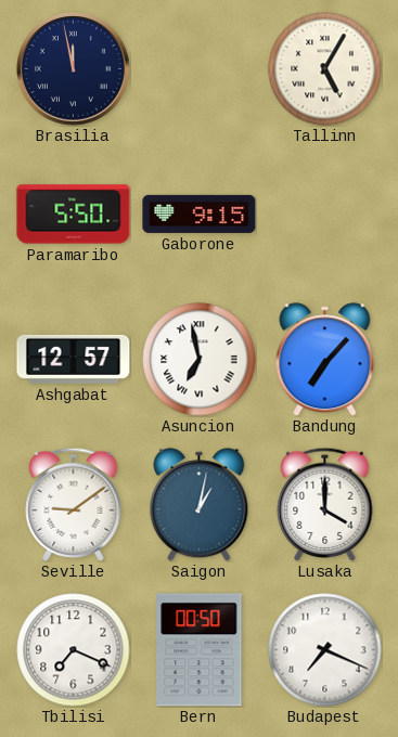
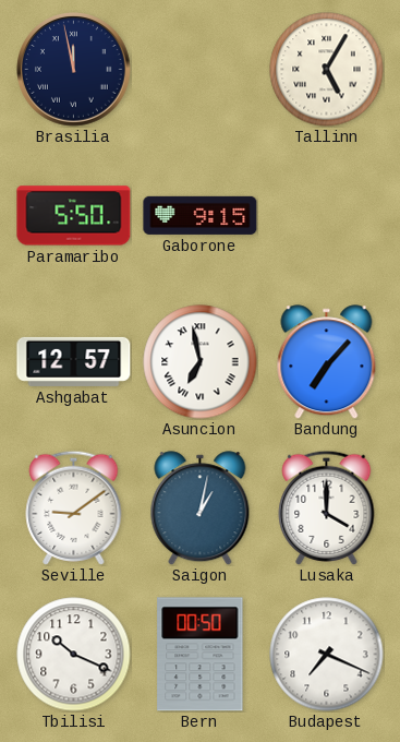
Tbilisi: 7:19 -> 10:19 (74, 655)
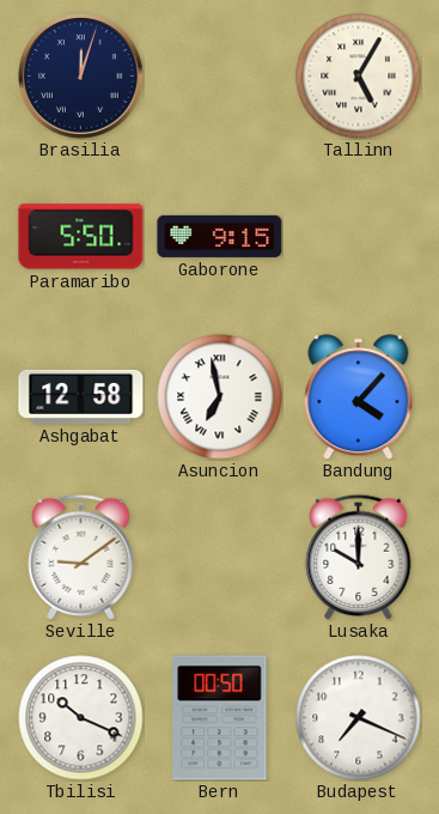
Brasilia: 11:58 -> 12:03 (81, 77)
Ashgabat: 12:57 -> 12:58 (81, 396)
Bandung: 7:07 -> 4:07 (359, 397)
Saigon: 1:02 -> none (201, 508)
Lusaka: 4:00 -> 10:00 (359, 557)
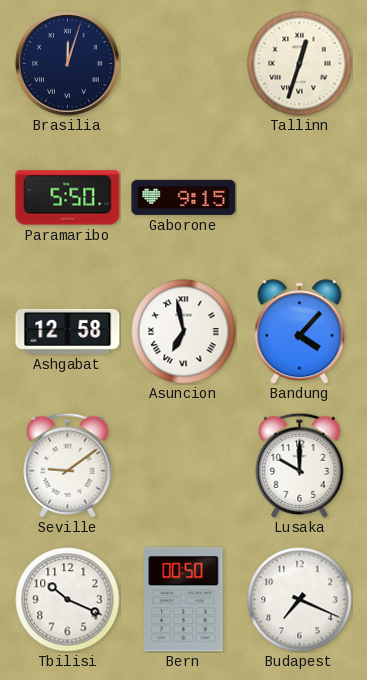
Tallinn: 5:05 -> 12:33 (300, 64)
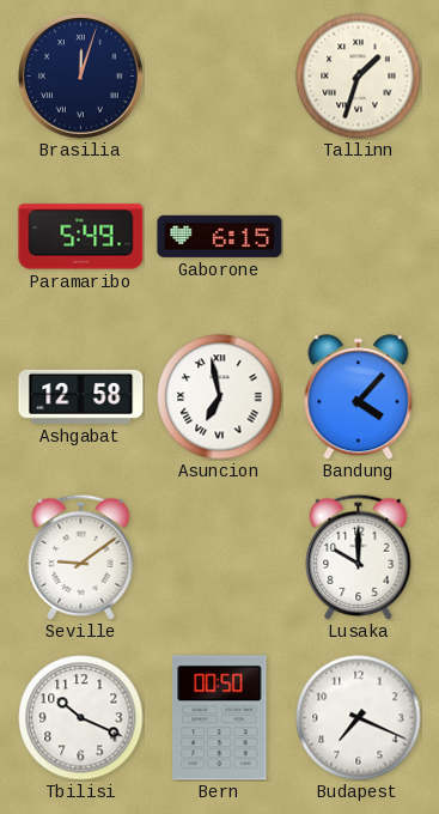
Tallinn: 12:33 -> 1:33 (359, 77)
Paramaribo: 5:50 -> 5:49 (81, 237)
Gaborone: 9:15 -> 6:15 (220, 236)
